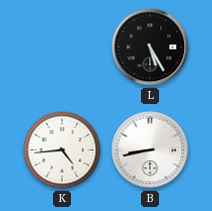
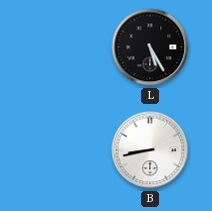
K: 4:44 -> none (62, 150)
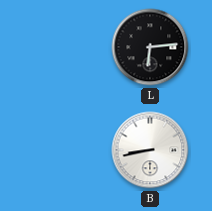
L: 5:25 -> 6:14 (150, 47)
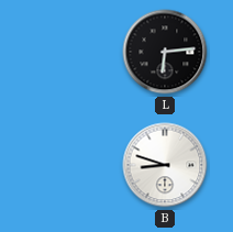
B: 8:43 -> 8:48 (165, 165)
